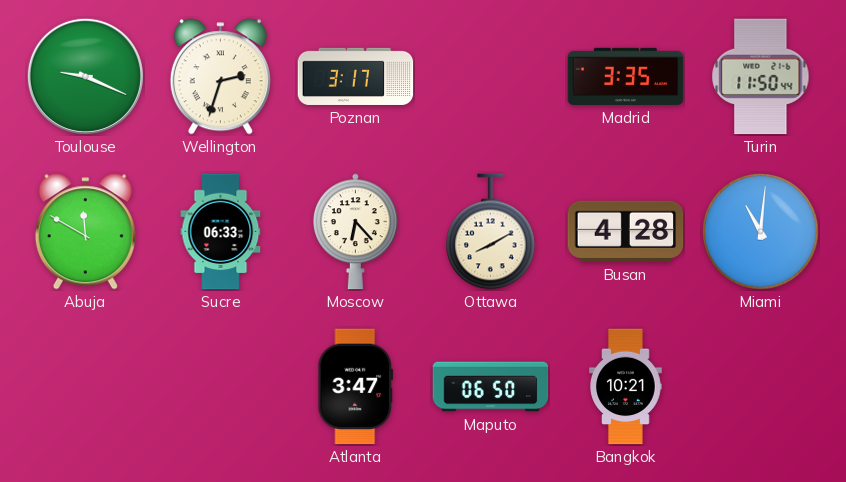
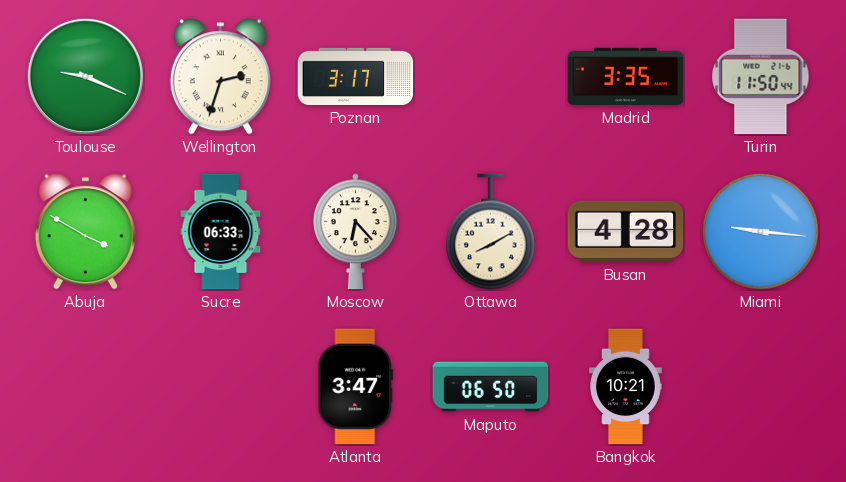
Abuja: 11:50 -> 3:50 (85, 232)
Miami: 11:01 -> 9:16 (761, 232)
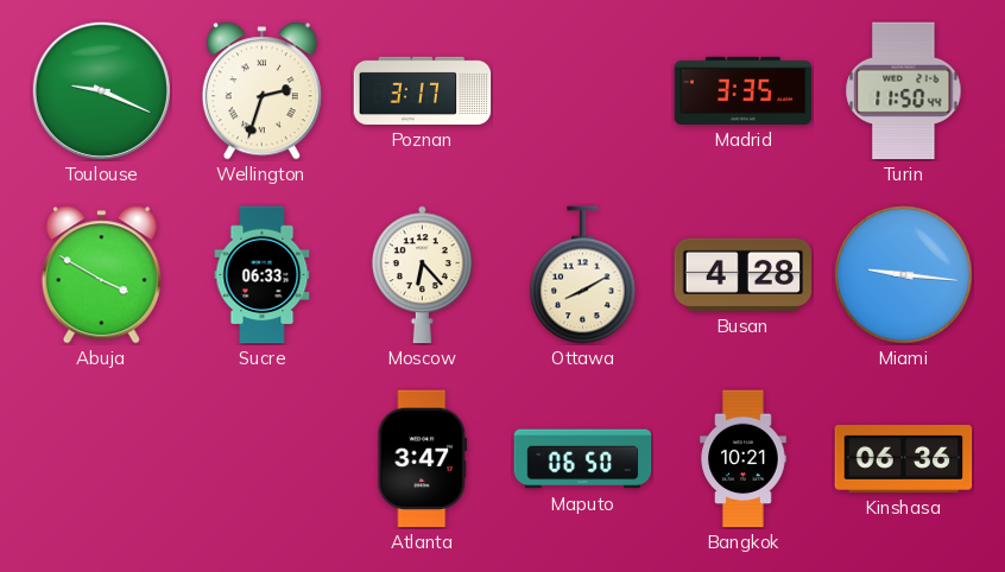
Kinshasa: none -> 06:36 (904, 459)
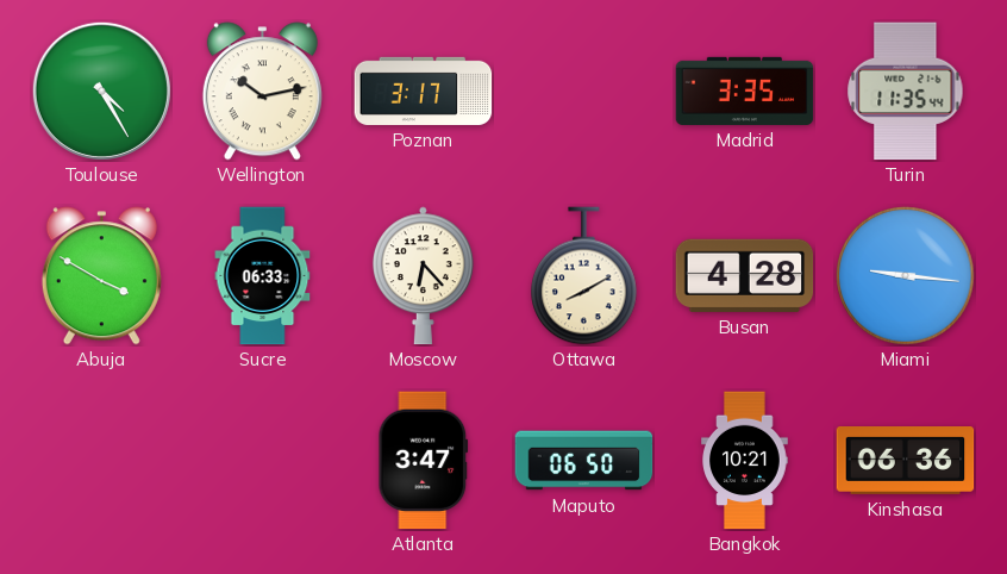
Toulouse: 9:19 -> 4:25 (101, 91)
Wellington: 2:33 -> 10:13 (262, 92)
Turin: 11:50 -> 11:35 (906, 92)
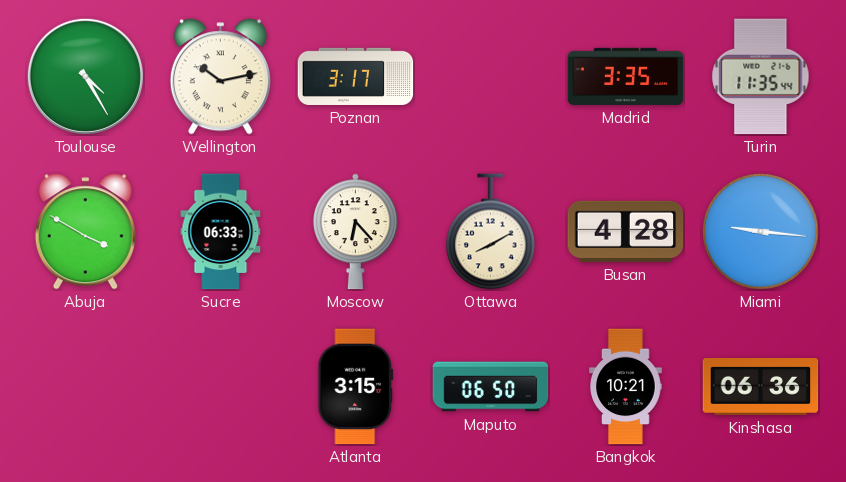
Atlanta: 3:47 -> 3:15 (356, 387)
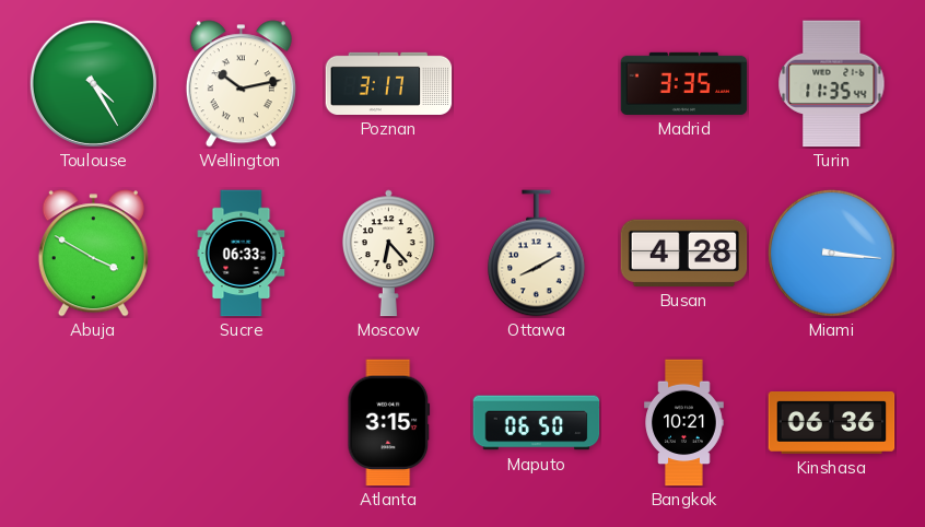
Miami: 9:16 -> 3:16 (832, 254)
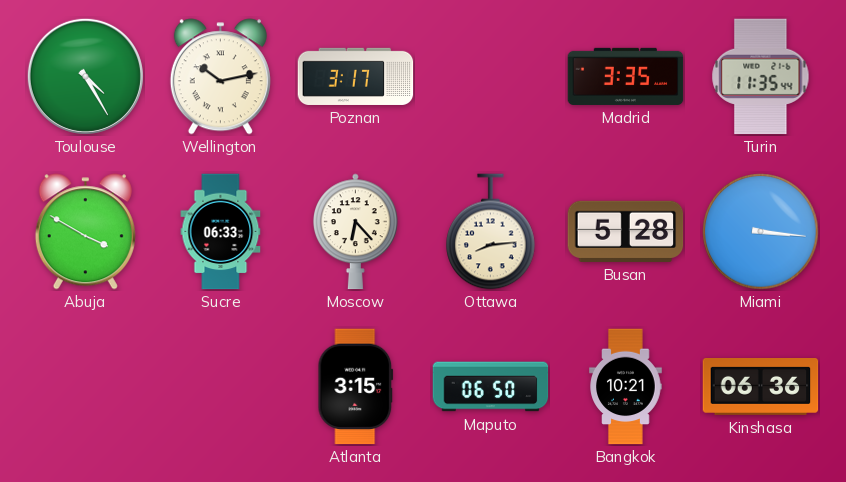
Ottawa: 8:10 -> 8:14 (491, 232)
Busan: 4:28 -> 5:28 (626, 231)
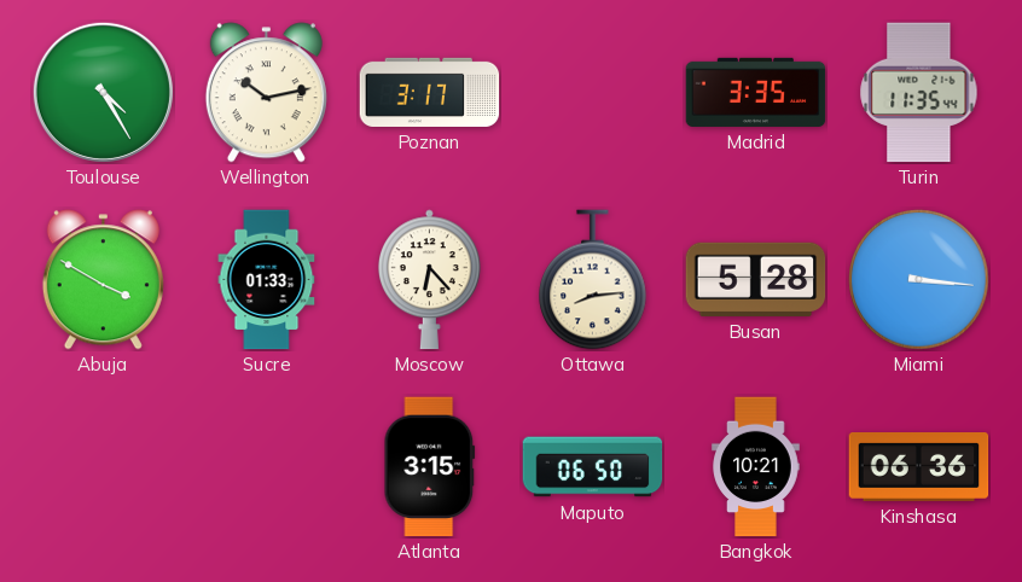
Sucre: 06:33 -> 01:33 (267, 280)
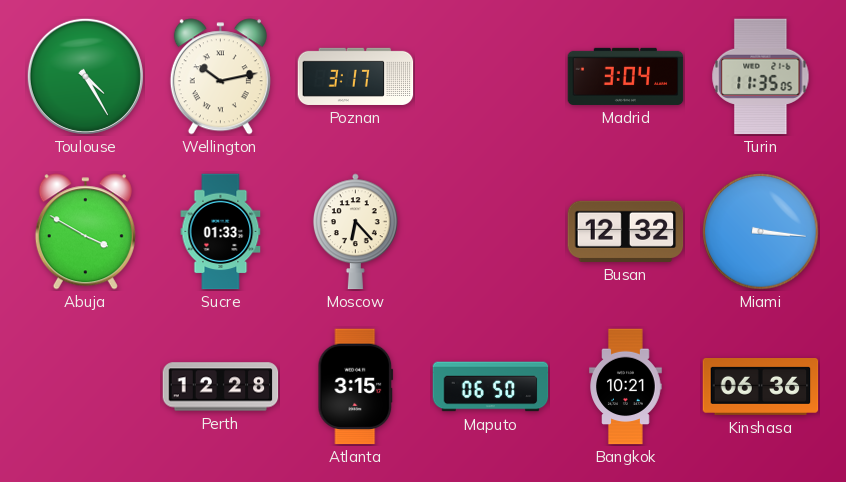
Madrid: 3:35 -> 3:04 (626, 76)
Turin: 11:35:44 -> 11:35:05 (761, 77)
Ottawa: 8:14 -> none (593, 280)
Busan: 5:28 -> 12:32 (626, 231)
Perth: none -> 12:28 (221, 387)
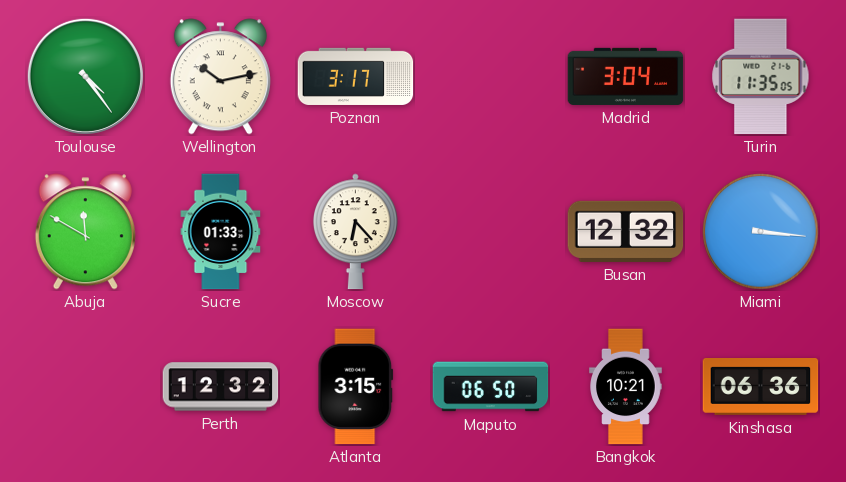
Toulouse: 4:25 -> 4:24 (85, 76)
Abuja: 3:50 -> 11:50 (85, 232)
Perth: 12:28 -> 12:32 (221, 387)
